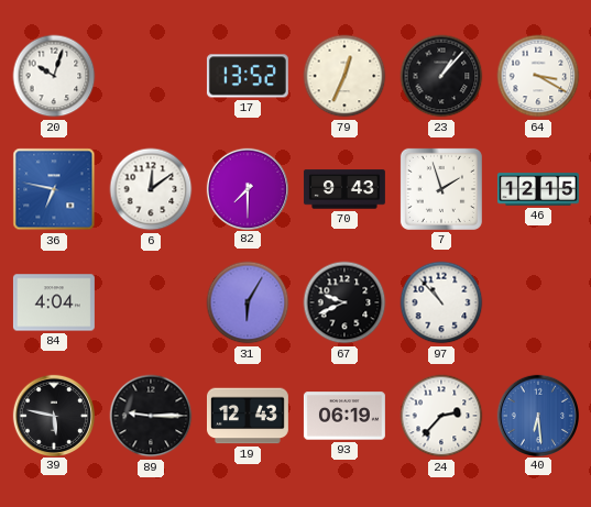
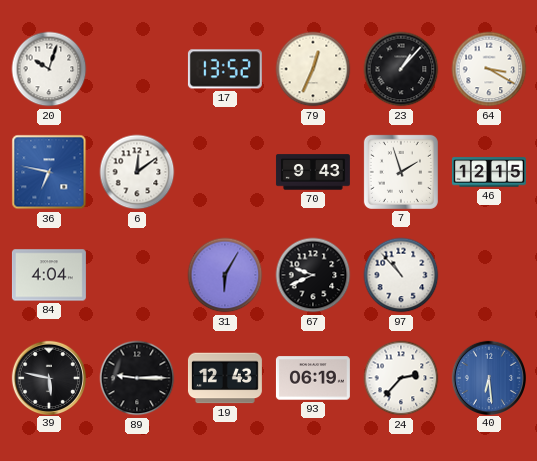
82: 7:30 -> none (247, 188)
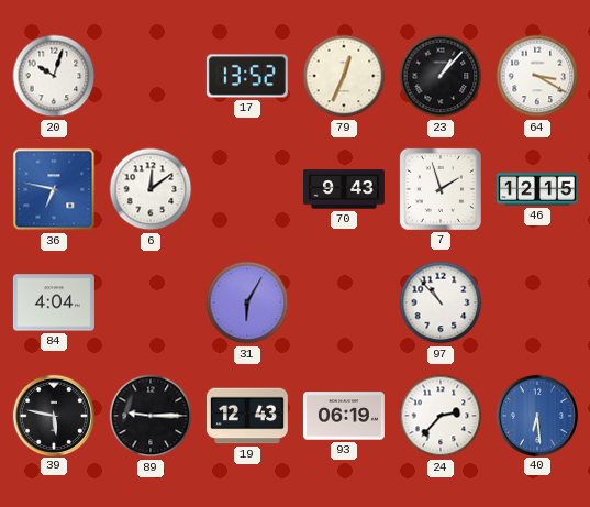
67: 9:41 -> none (313, 275)
